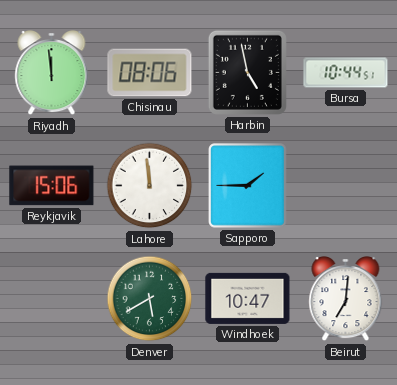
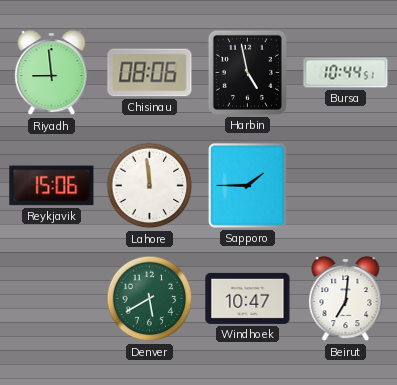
Riyadh: 11:59 -> 8:59 (52, 73)
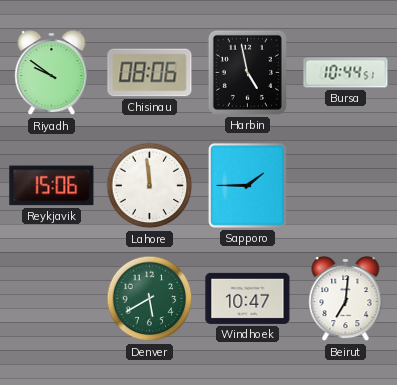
Riyadh: 8:59 -> 9:51 (52, 73)
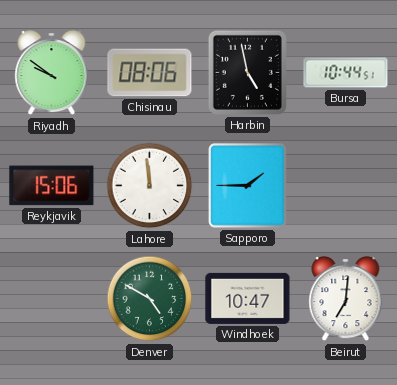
Denver: 5:40 -> 4:50 (150, 299)
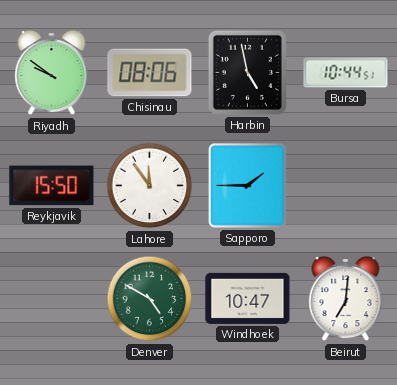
Reykjavik: 15:06 -> 15:50 (52, 186)
Lahore: 11:59 -> 11:54 (150, 186)
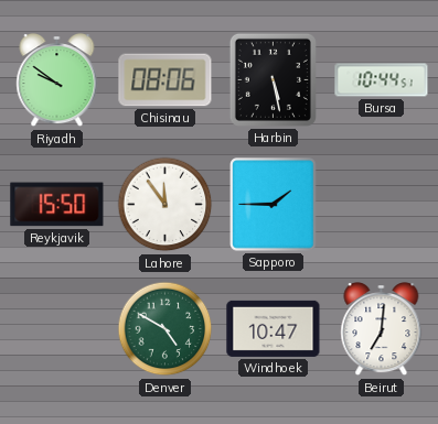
Harbin: 4:58 -> 5:28 (273, 79)
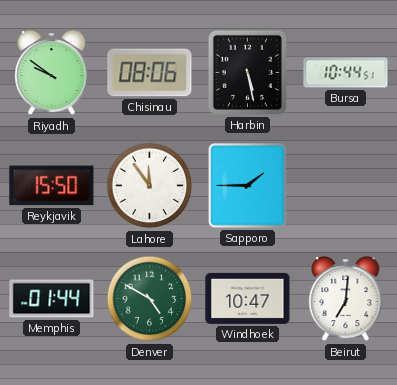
Memphis: none -> 01:44 (52, 299)
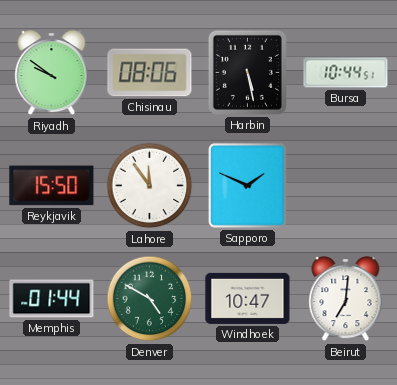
Sapporo: 1:45 -> 1:49 (248, 186)
